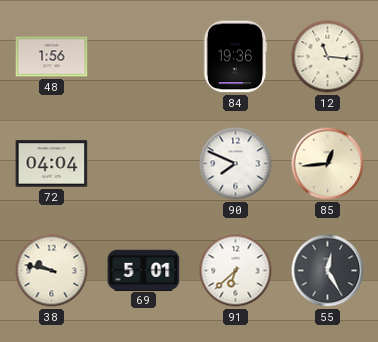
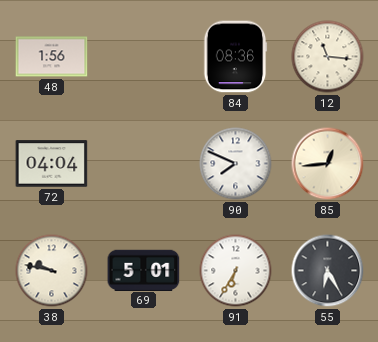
84: 19:36 -> 08:36 (235, 57)
91: 6:38 -> 6:35 (236, 271)
55: 12:25 -> 6:25 (328, 271)
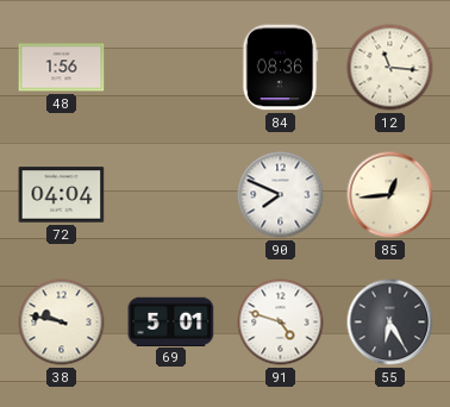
91: 6:35 -> 4:48 (281, 323)
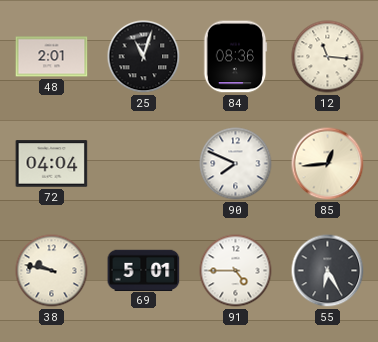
48: 1:56 -> 2:01 (52, 57)
25: none -> 11:03 (144, 57)
91: 4:48 -> 4:45 (236, 271)
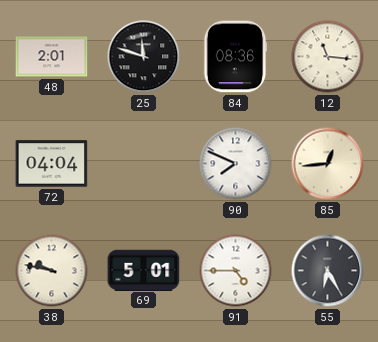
25: 11:03 -> 11:48 (144, 57)
